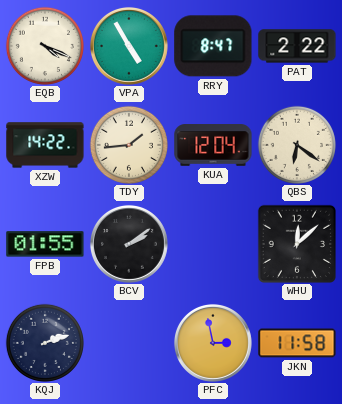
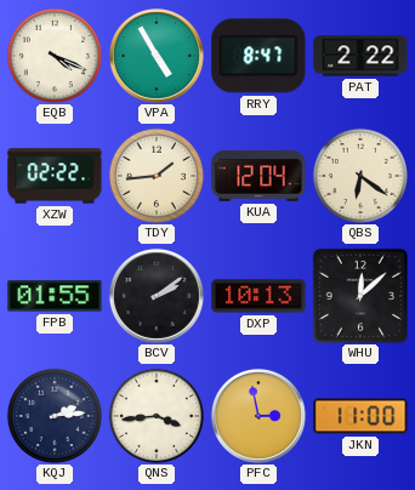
XZW: 14:22 -> 02:22 (55, 176)
DXP: none -> 10:13 (258, 296)
KQJ: 2:12 -> 2:14 (55, 416)
QNS: none -> 3:44 (157, 416)
JKN: 11:58 -> 11:00 (360, 416)
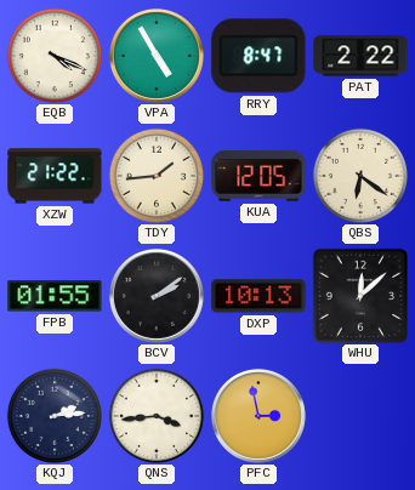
XZW: 02:22 -> 21:22 (55, 176)
KUA: 12:04 -> 12:05 (258, 176)
JKN: 11:00 -> none (360, 416)
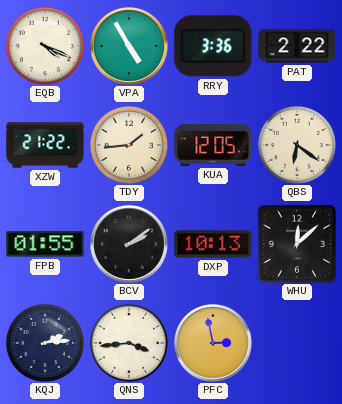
RRY: 8:47 -> 3:36 (213, 46)
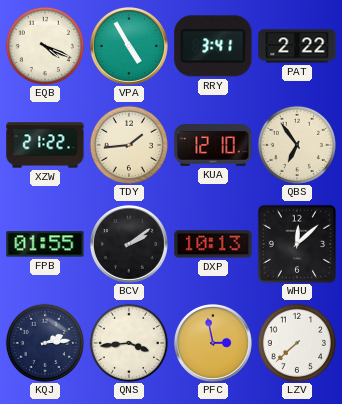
RRY: 3:36 -> 3:41 (213, 46)
KUA: 12:05 -> 12:10 (213, 145)
QBS: 6:21 -> 6:54 (297, 145)
LZV: none -> 7:38 (297, 343)
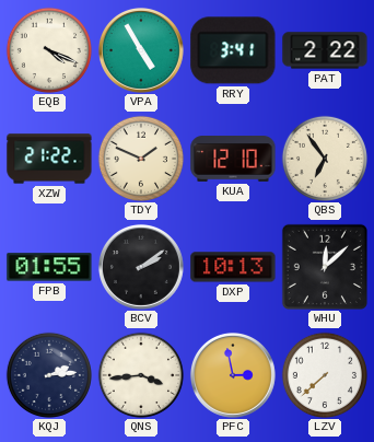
TDY: 1:44 -> 1:49 (141, 159)
